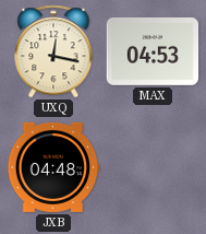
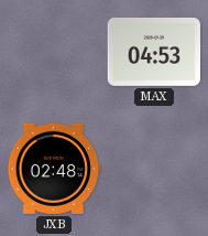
UXQ: 12:17 -> none (53, 51)
JXB: 04:48 -> 02:48 (54, 169)
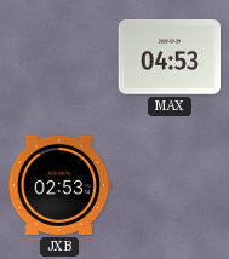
JXB: 02:48 -> 02:53 (59, 185)
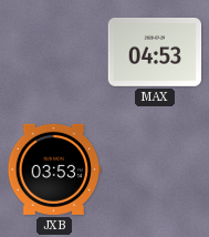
JXB: 02:53 -> 03:53 (54, 169)
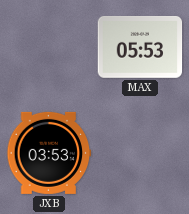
MAX: 04:53 -> 05:53 (140, 47)
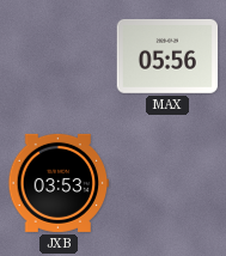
MAX: 05:53 -> 05:56 (167, 56)
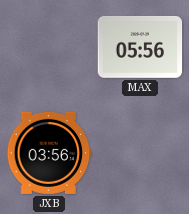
JXB: 03:53 -> 03:56 (49, 153)
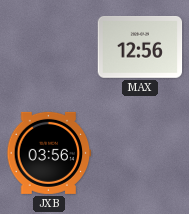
MAX: 05:56 -> 12:56 (140, 47)
